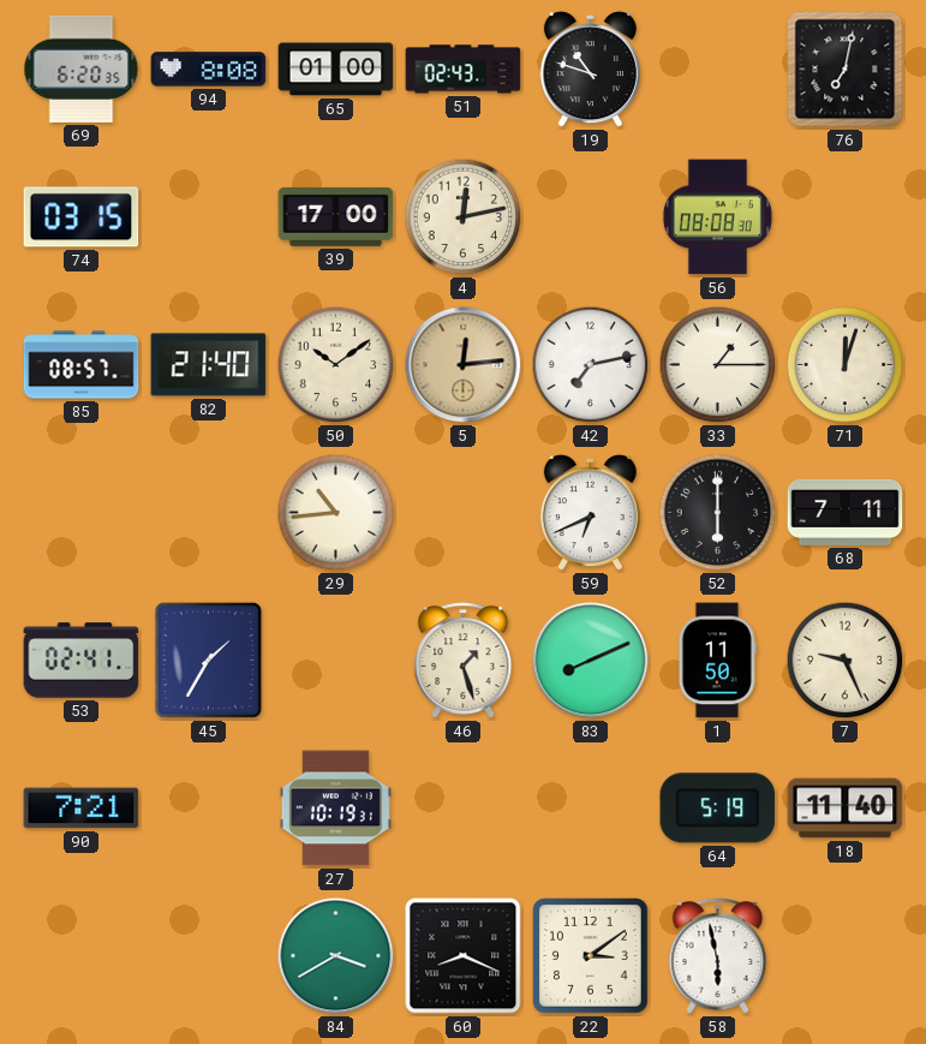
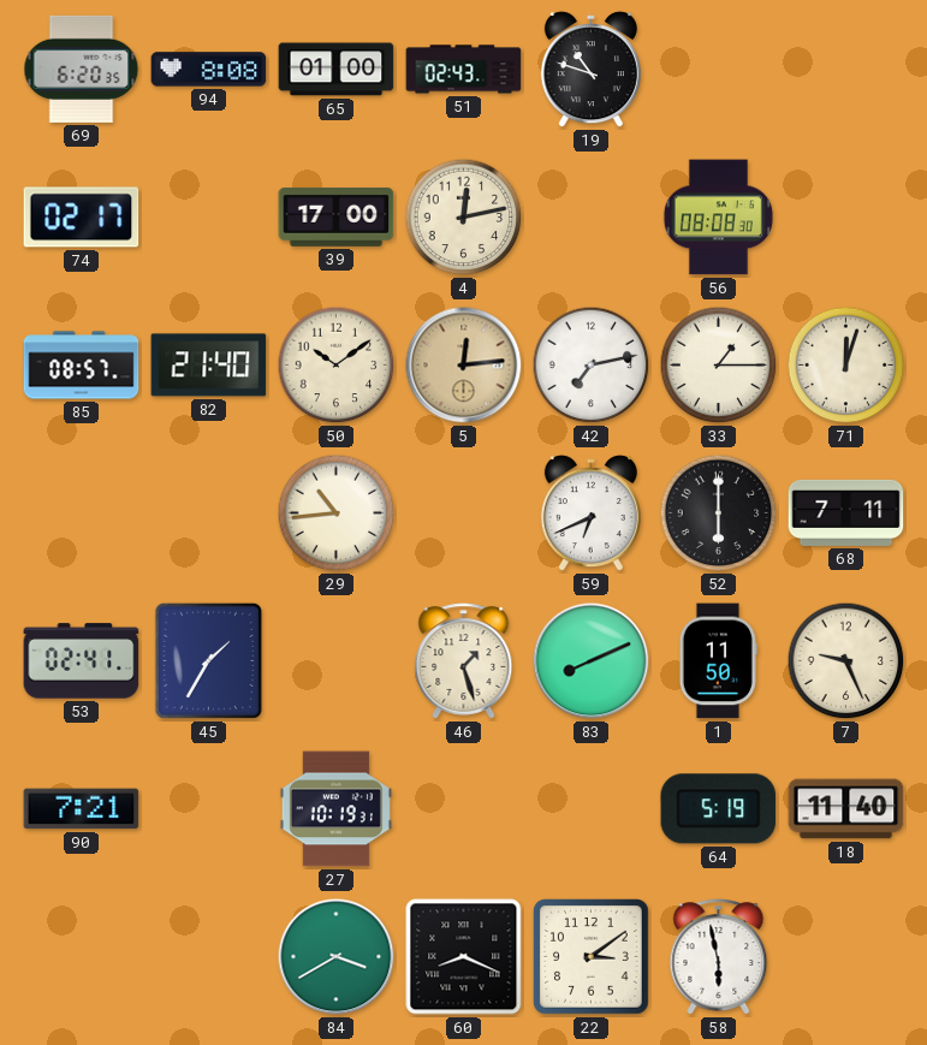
76: 7:02 -> none (846, 70)
74: 03:15 -> 02:17 (82, 218)
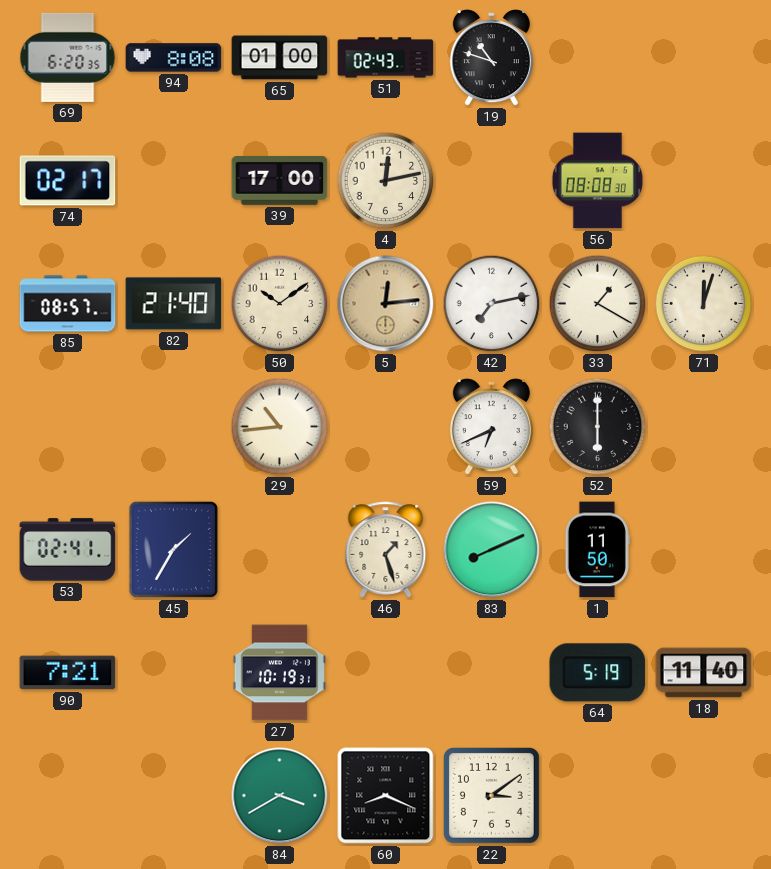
33: 1:15 -> 1:20 (598, 304)
68: 7:11 -> none (846, 512)
7: 9:26 -> none (846, 661)
58: 5:58 -> none (719, 957)
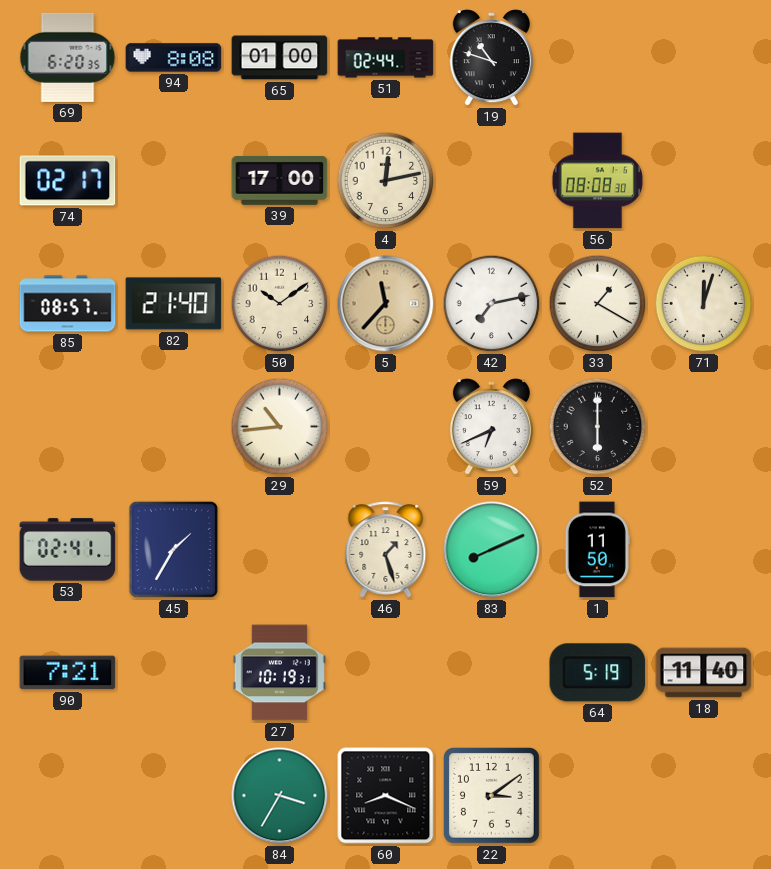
51: 02:43 -> 02:44 (386, 58)
5: 12:14 -> 11:37 (386, 304)
84: 3:40 -> 3:35 (280, 796)
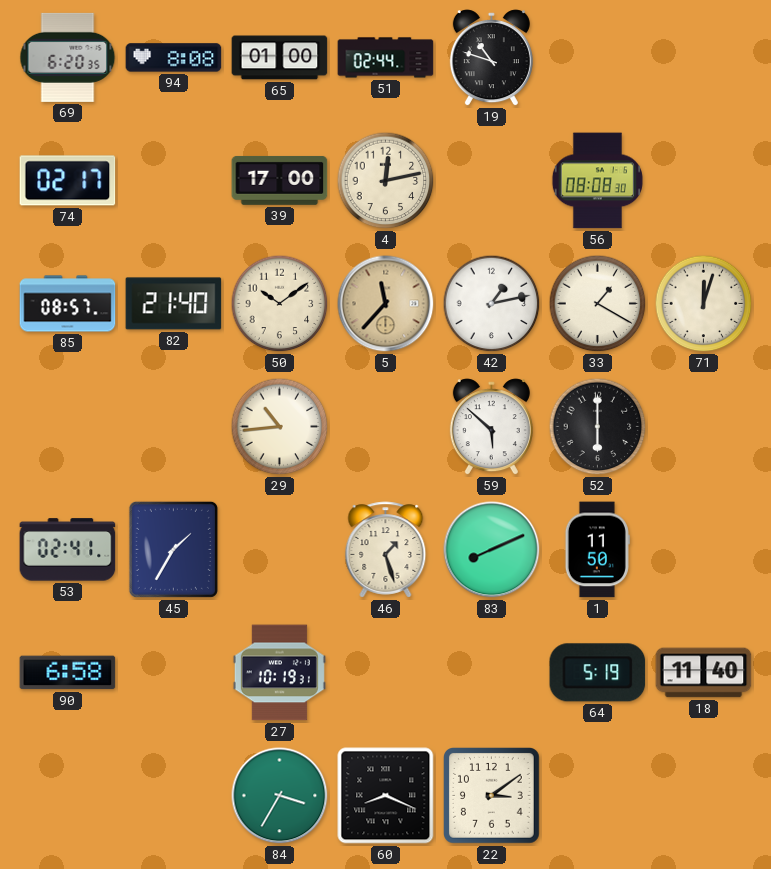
42: 7:13 -> 1:13 (492, 304)
59: 6:41 -> 5:52 (491, 427)
90: 7:21 -> 6:58 (68, 673)
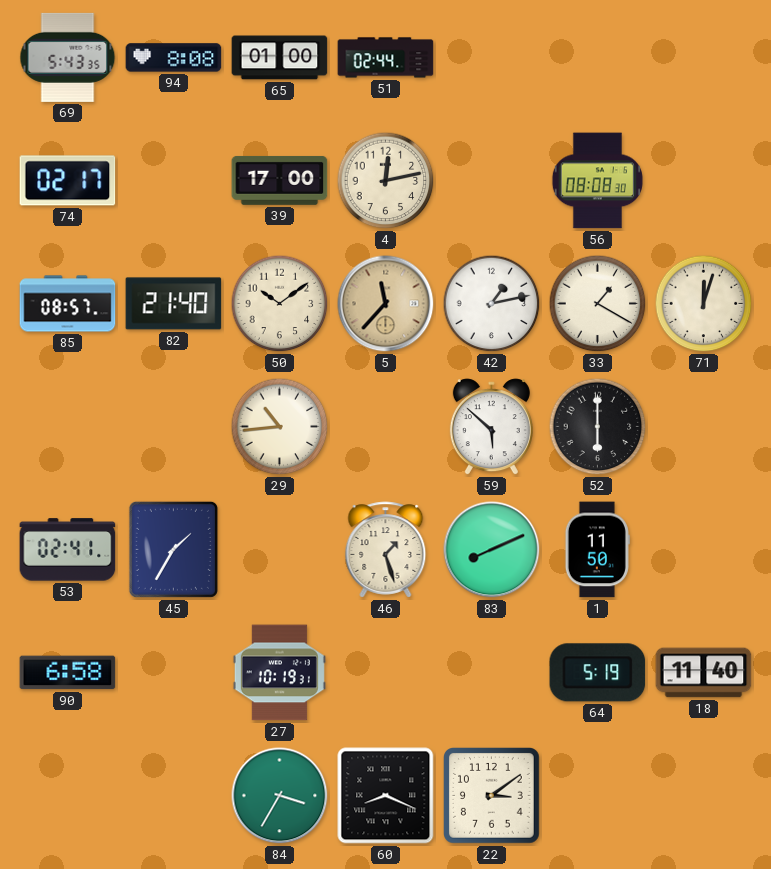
69: 6:20 -> 5:43 (68, 57)
19: 10:48 -> none (491, 58)
